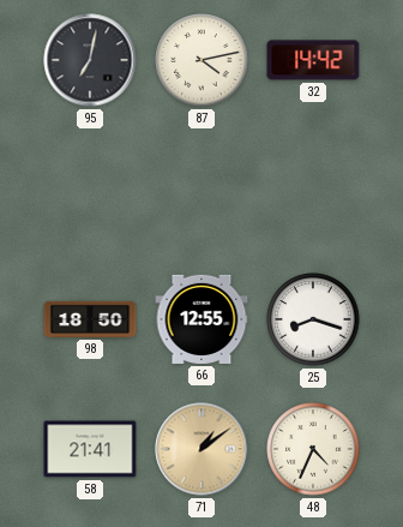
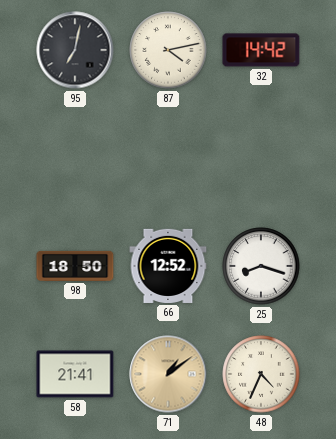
66: 12:55 -> 12:52 (168, 266)
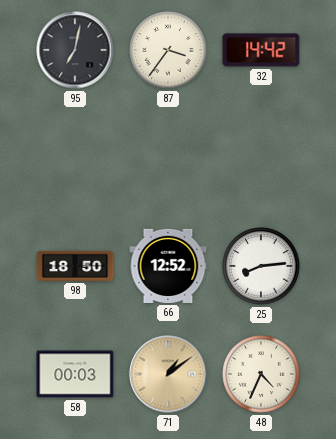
87: 4:13 -> 3:36 (168, 50)
25: 8:18 -> 8:14 (261, 266)
58: 21:41 -> 00:03 (75, 374)
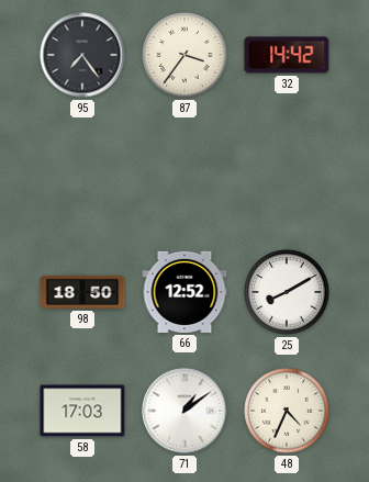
95: 7:02 -> 7:24 (82, 55)
25: 8:14 -> 8:10 (287, 292)
58: 00:03 -> 17:03 (82, 411)
71 dial: champagne -> white (185, 411)
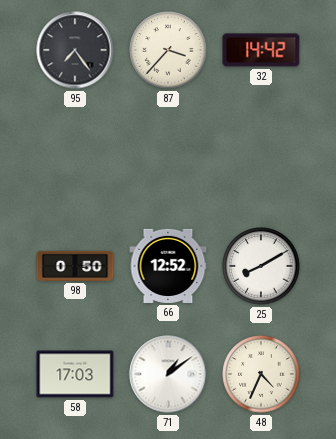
87: 3:36 -> 3:37 (168, 50)
98: 18:50 -> 0:50 (75, 266)
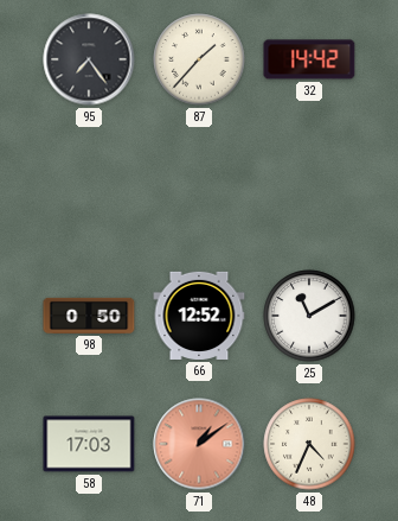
87: 3:37 -> 1:37 (199, 59)
25: 8:10 -> 11:10 (309, 316)
71 dial: white -> salmon (199, 444)
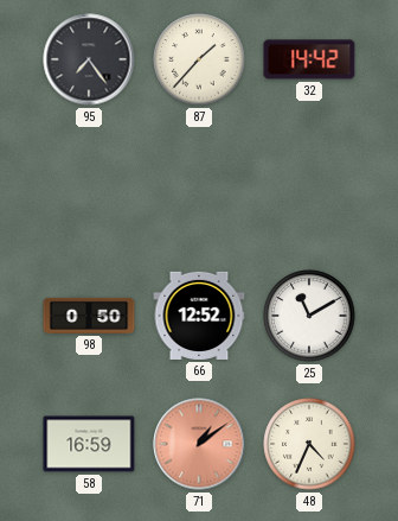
58: 17:03 -> 16:59 (89, 444)
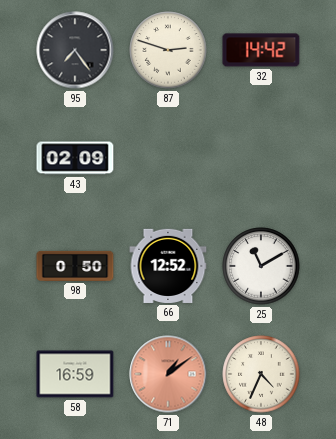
87: 1:37 -> 2:48 (168, 50)
43: none -> 02:09 (75, 158)
